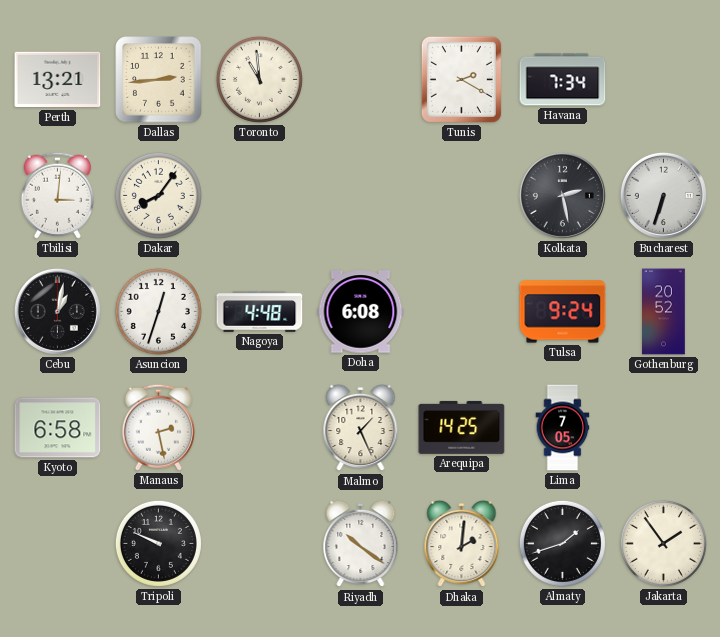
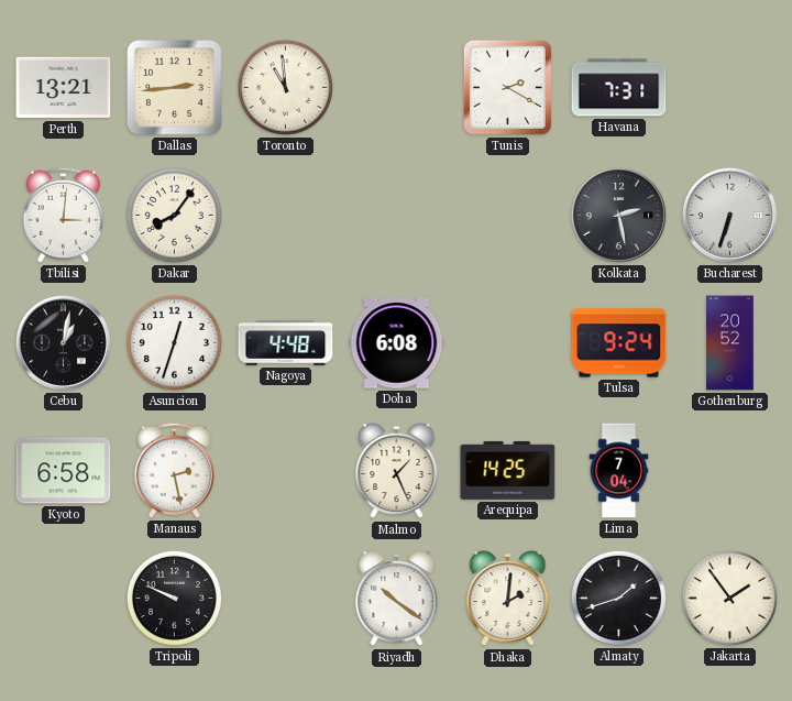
Havana: 7:34 -> 7:31 (619, 88)
Lima: 7:05 -> 7:04 (619, 471)
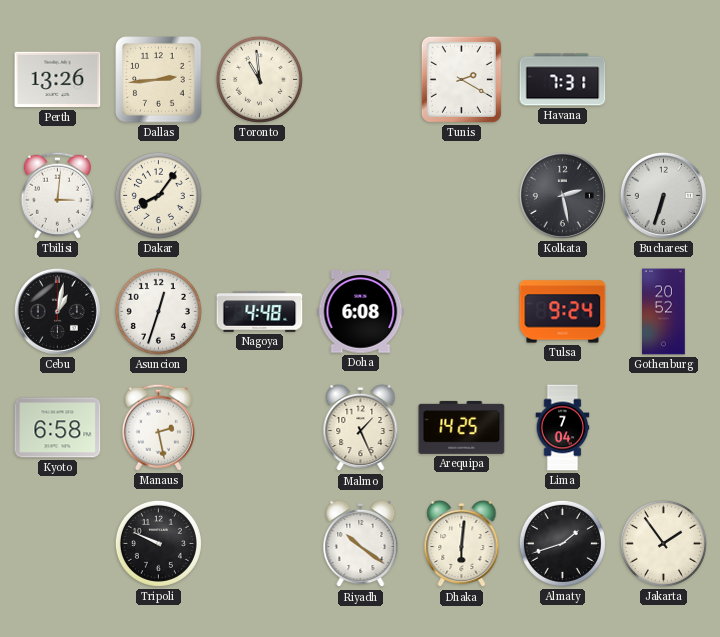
Perth: 13:21 -> 13:26 (58, 80)
Dhaka: 2:01 -> 6:01 (462, 544)
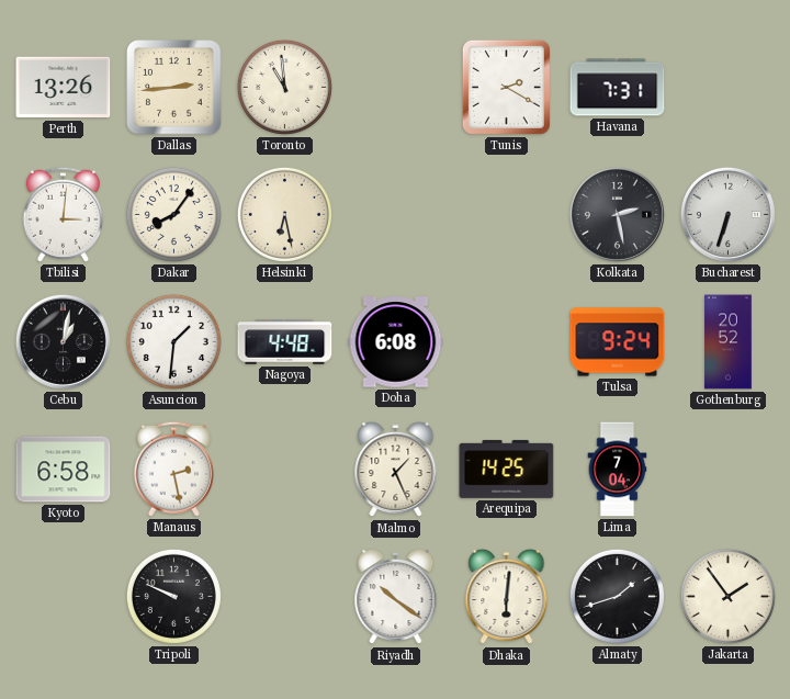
Helsinki: none -> 6:28 (284, 214)
Asuncion: 12:33 -> 1:31 (173, 341)
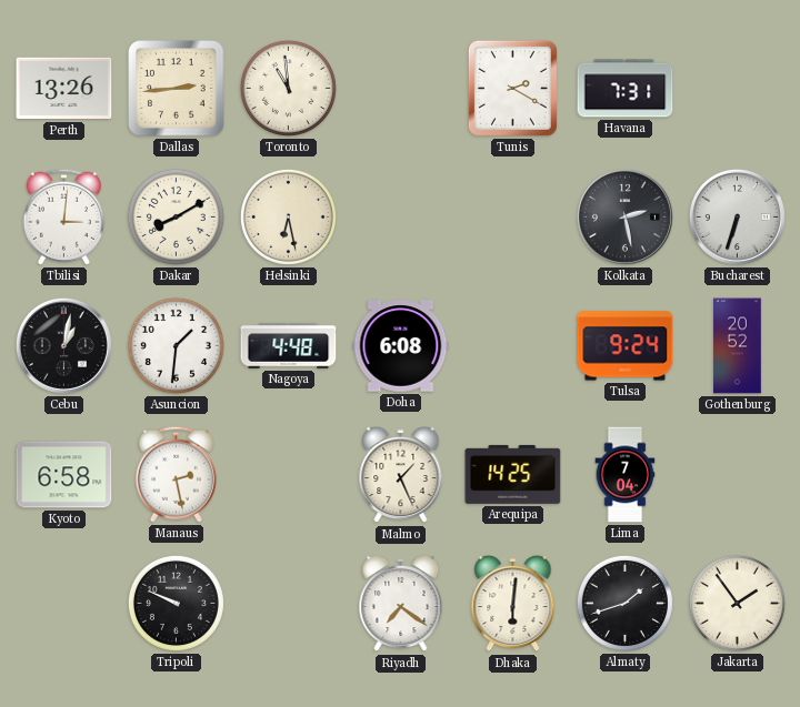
Dakar: 8:06 -> 8:10 (176, 216)
Riyadh: 10:21 -> 7:21 (401, 604)
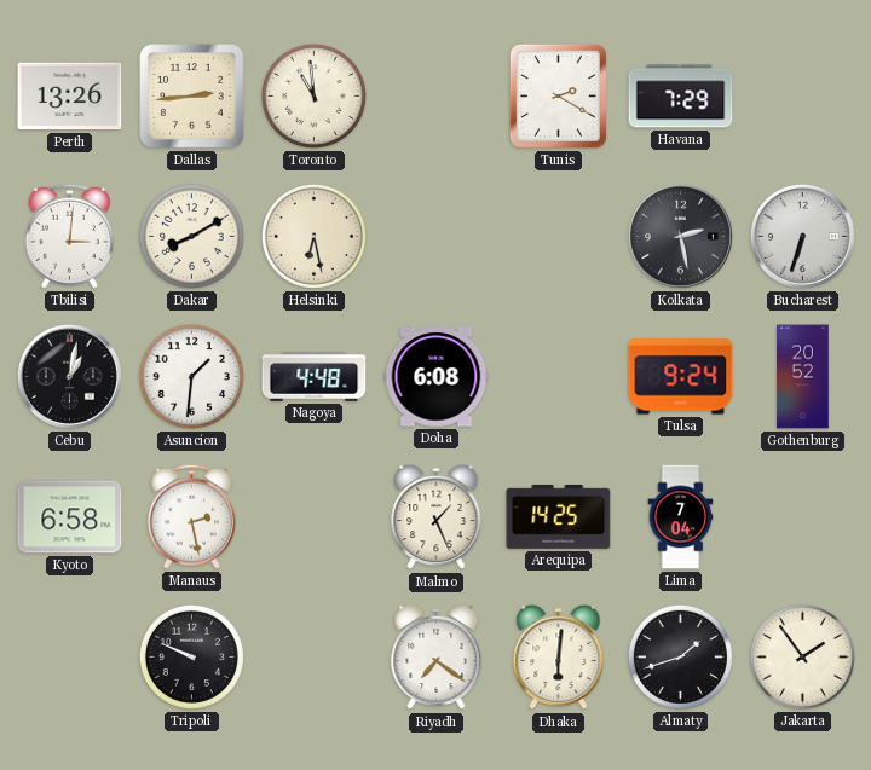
Havana: 7:31 -> 7:29 (681, 97)
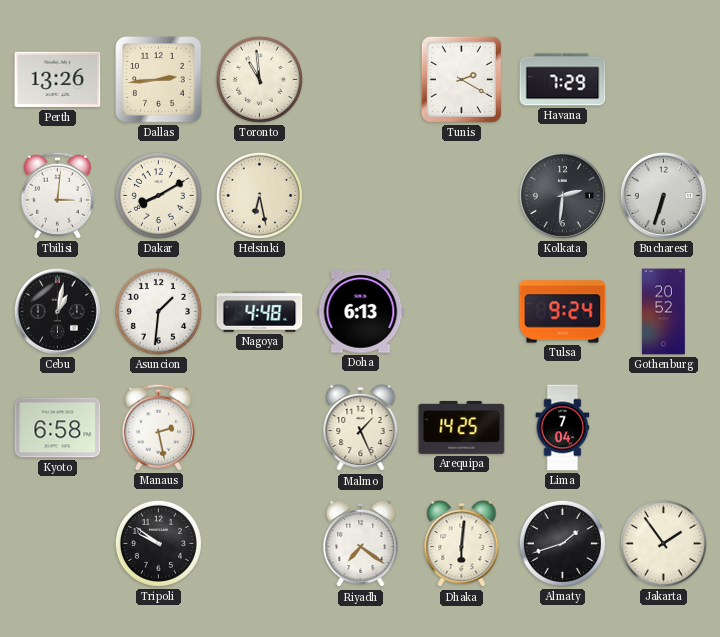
Kolkata: 2:28 -> 2:31 (562, 195)
Doha: 6:08 -> 6:13 (361, 312)
Tripoli: 9:49 -> 9:51 (158, 543)
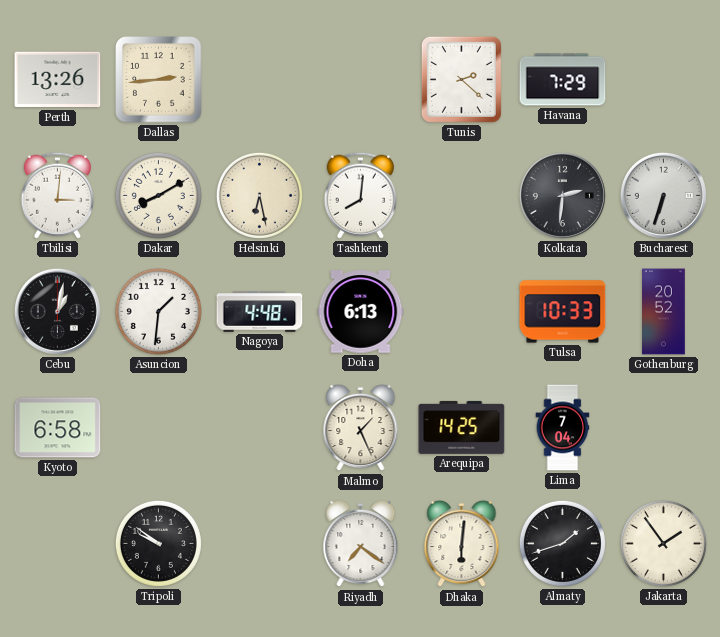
Toronto: 10:59 -> none (259, 79)
Tunis: 2:20 -> 2:22 (461, 79)
Tashkent: none -> 8:01 (360, 195)
Tulsa: 9:24 -> 10:33 (563, 312)
Manaus: 2:28 -> none (158, 427)
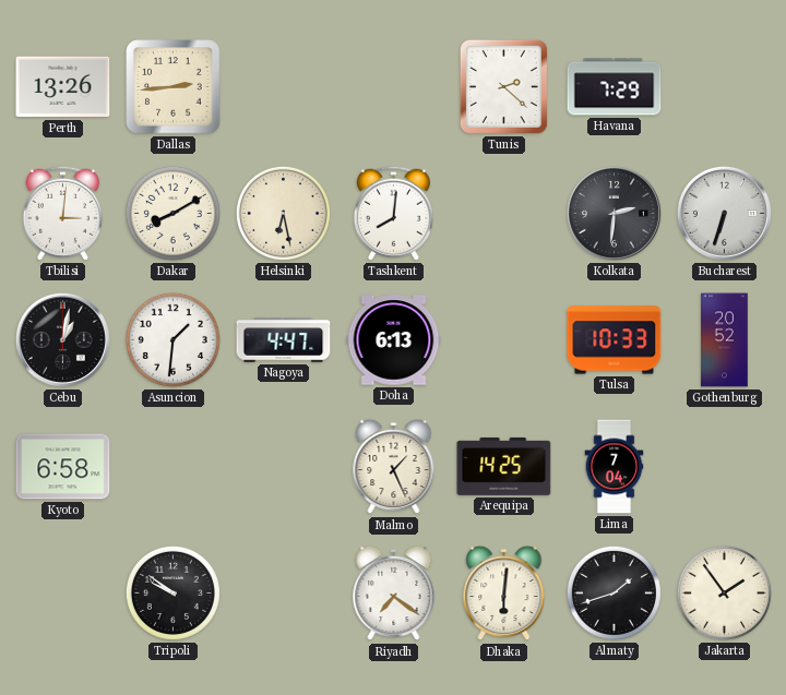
Nagoya: 4:48 -> 4:47 (284, 340)
